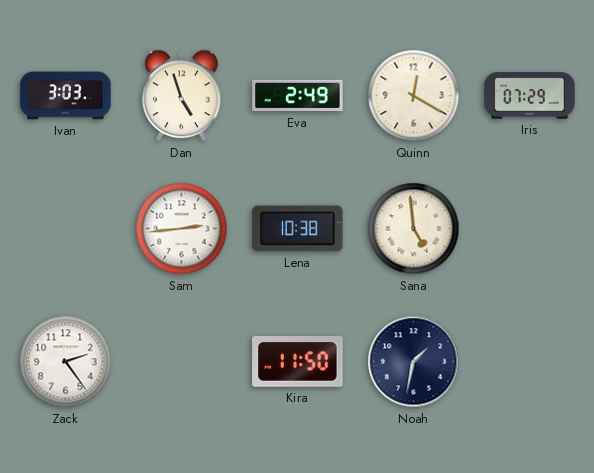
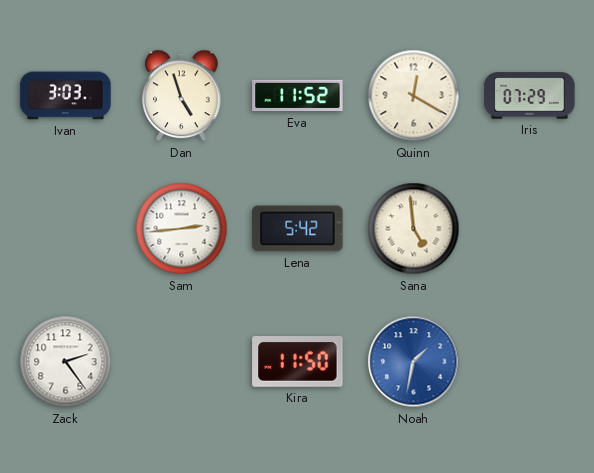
Eva: 2:49 -> 11:52 (298, 96)
Lena: 10:38 -> 5:42 (298, 229)
Noah dial: navy -> blue (414, 362)
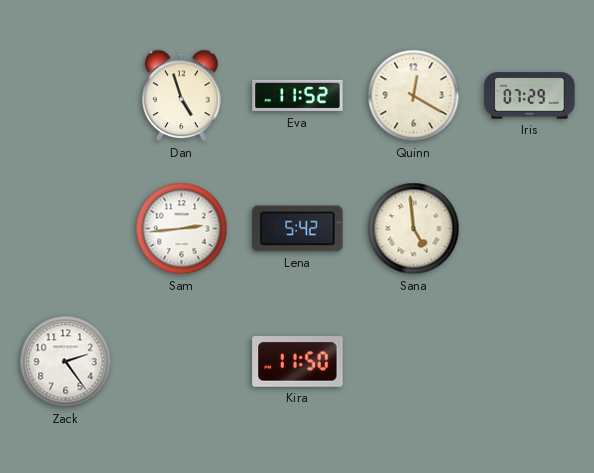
Ivan: 3:03 -> none (66, 96)
Noah: 1:32 -> none (414, 362)
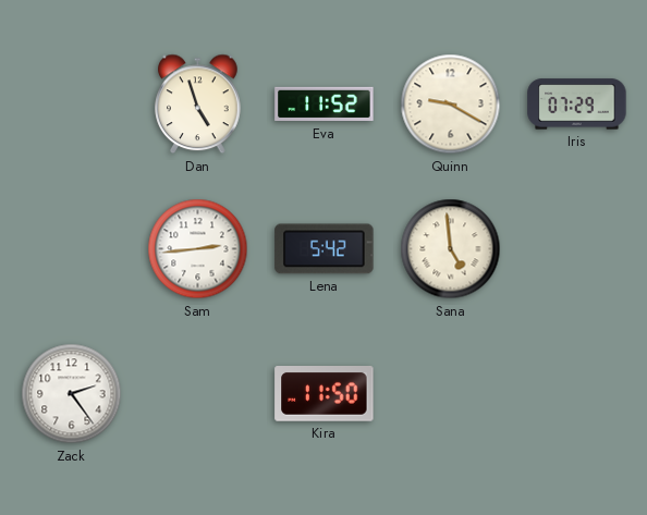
Quinn: 12:20 -> 9:20 (451, 105)
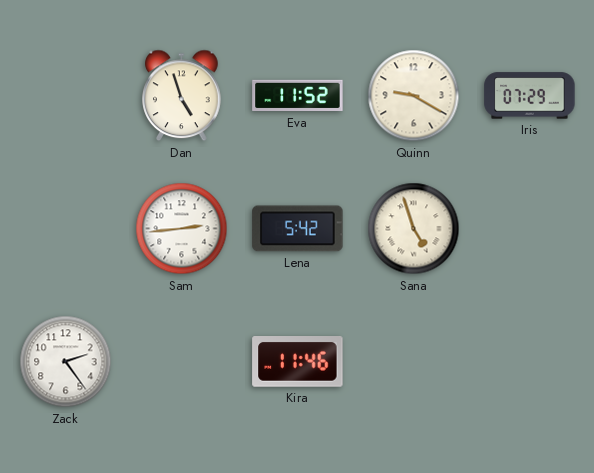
Sana: 4:59 -> 4:57 (414, 229)
Kira: 11:50 -> 11:46 (298, 362)
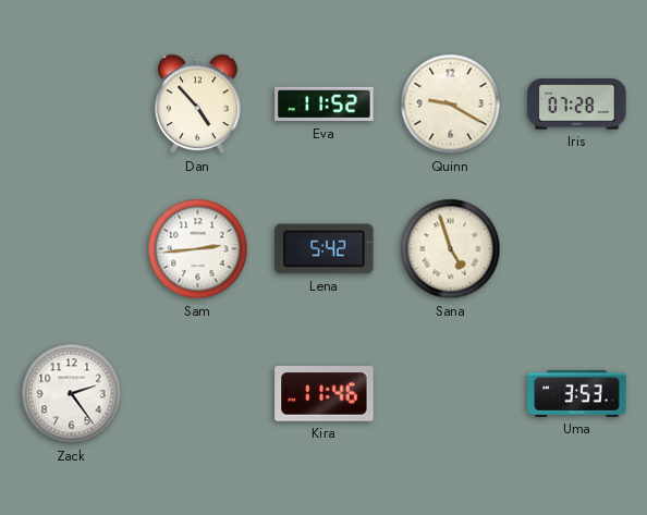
Dan: 4:57 -> 4:53 (198, 105)
Iris: 07:29 -> 07:28 (577, 105)
Uma: none -> 3:53 (577, 393)
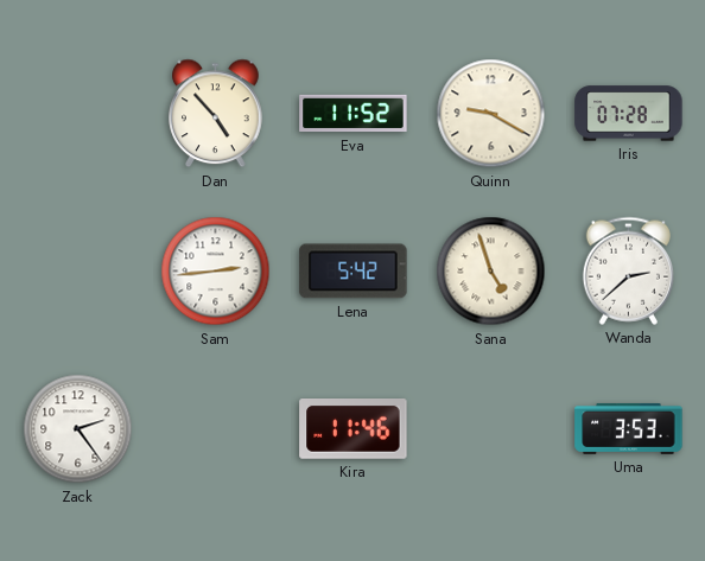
Wanda: none -> 2:38 (628, 270)
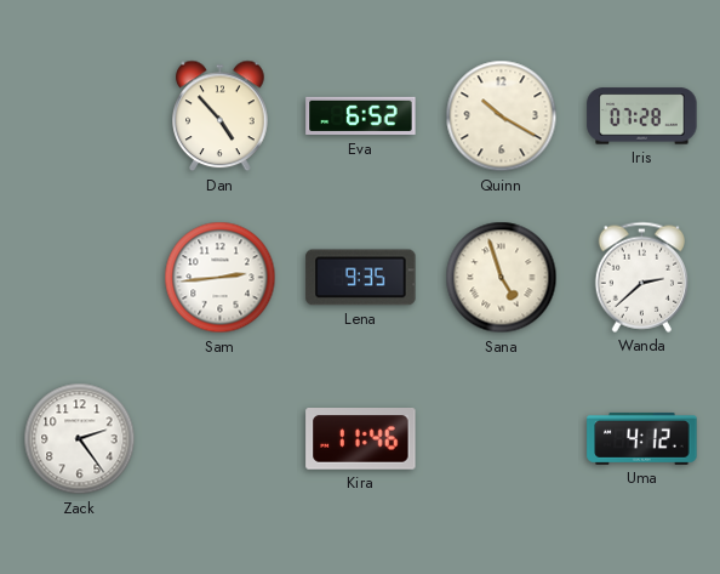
Eva: 11:52 -> 6:52 (361, 116)
Quinn: 9:20 -> 10:20 (502, 116)
Lena: 5:42 -> 9:35 (361, 278)
Uma: 3:53 -> 4:12 (642, 438)
